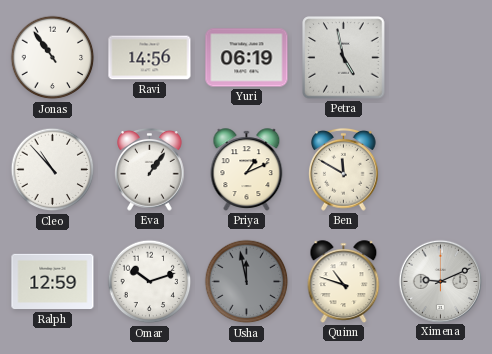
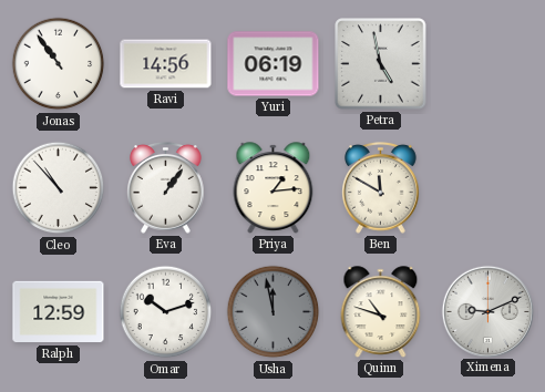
Priya: 1:11 -> 1:14 (274, 188)
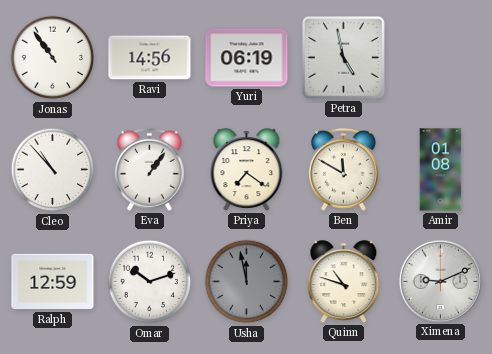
Priya: 1:14 -> 7:21 (247, 170)
Amir: none -> 01:08 (441, 170)
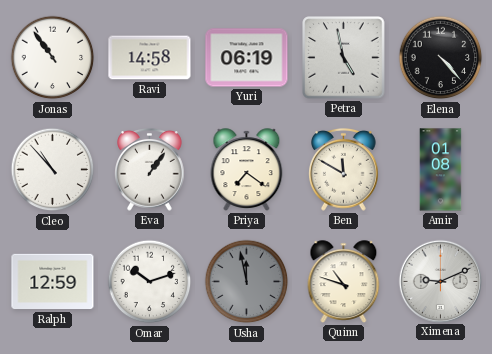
Ravi: 14:56 -> 14:58 (150, 58)
Elena: none -> 4:23 (441, 58)
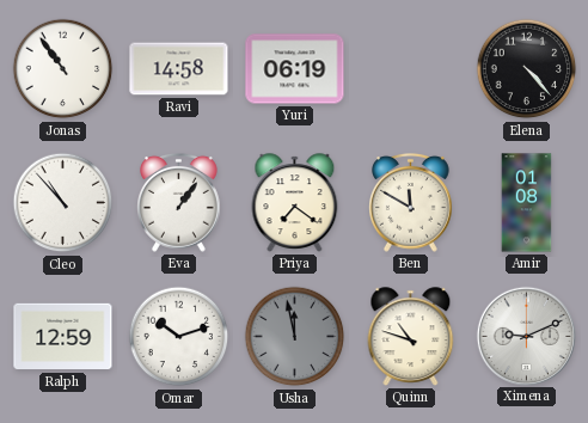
Petra: 4:58 -> none (344, 58)
